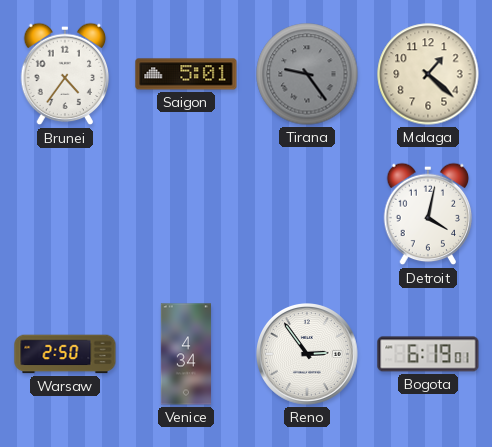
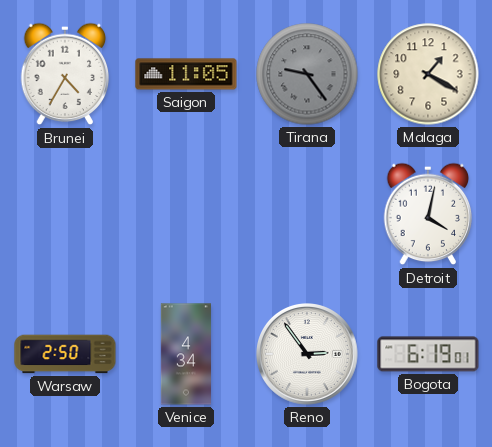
Brunei: 4:36 -> 4:35 (65, 74)
Saigon: 5:01 -> 11:05 (186, 74)
Malaga: 1:22 -> 1:20 (428, 74)
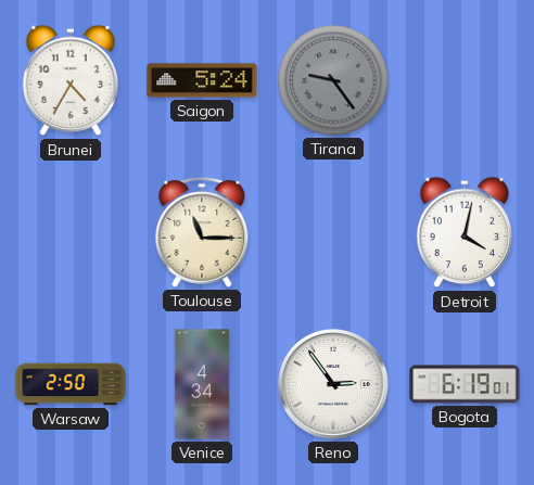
Saigon: 11:05 -> 5:24 (202, 80)
Malaga: 1:20 -> none (428, 74)
Toulouse: none -> 11:15 (202, 232)
